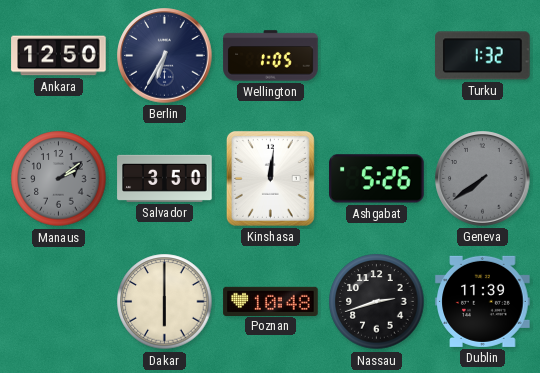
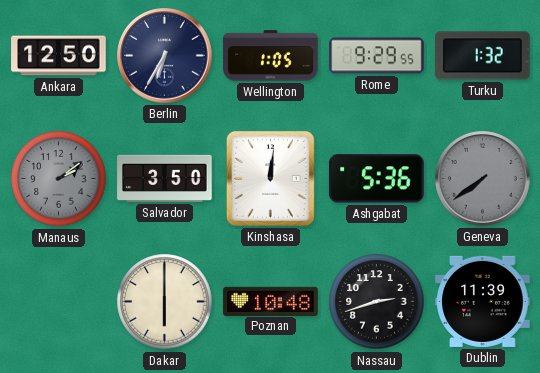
Rome: none -> 9:29 (377, 56)
Ashgabat: 5:26 -> 5:36 (377, 179)
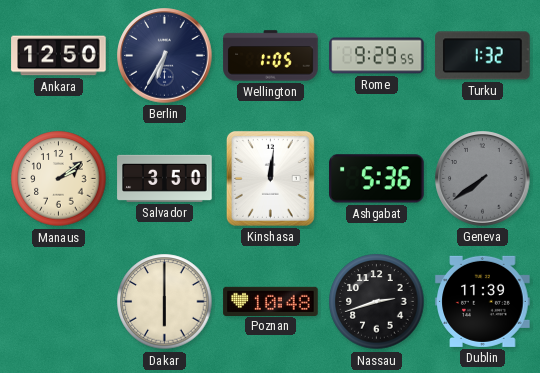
Manaus dial: grey -> cream (59, 179)
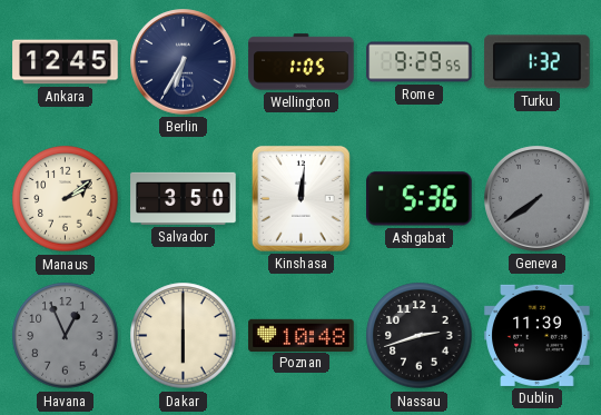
Ankara: 12:50 -> 12:45 (66, 62)
Havana: none -> 12:56 (66, 336)
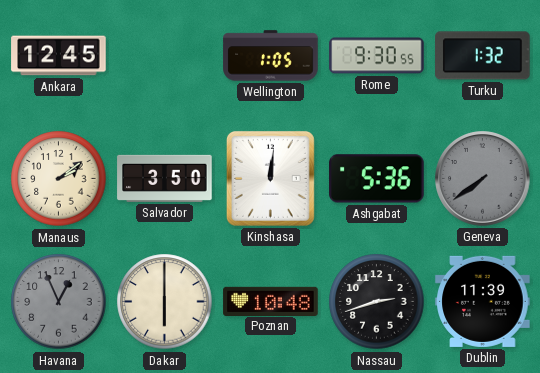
Berlin: 6:35 -> none (184, 62)
Rome: 9:29 -> 9:30 (377, 56)
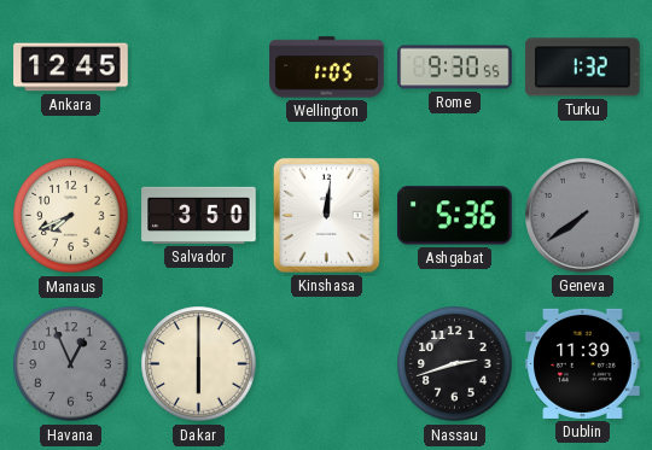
Manaus: 2:09 -> 7:41 (71, 216)
Poznan: 10:48 -> none (271, 301)
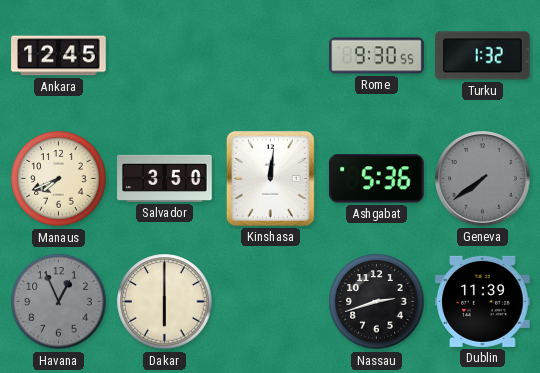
Wellington: 1:05 -> none (327, 68)
